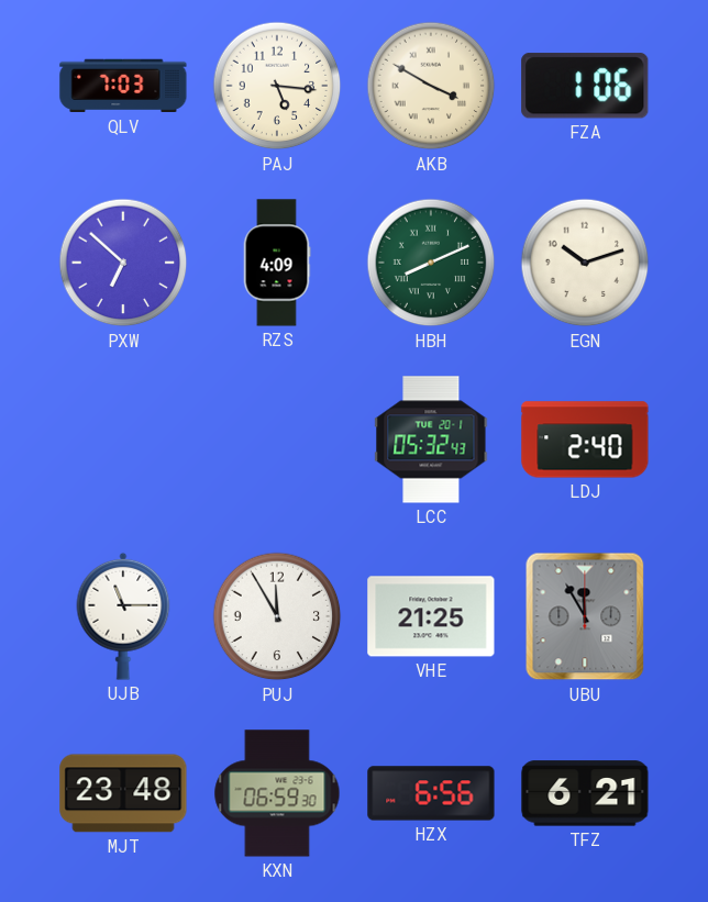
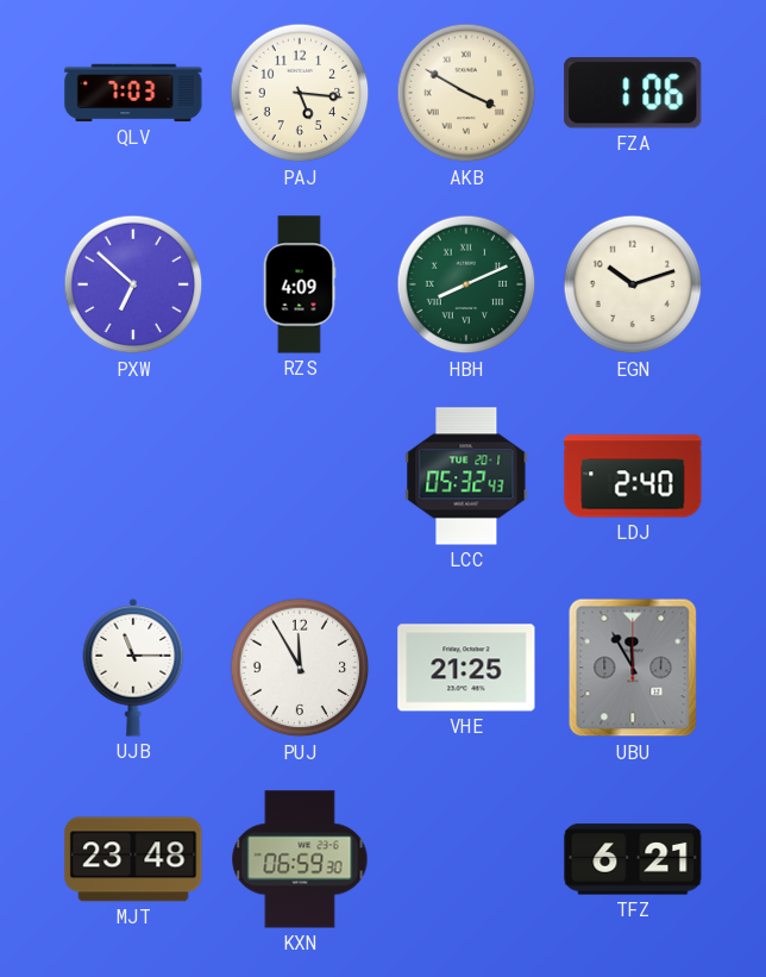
HZX: 6:56 -> none (431, 793)
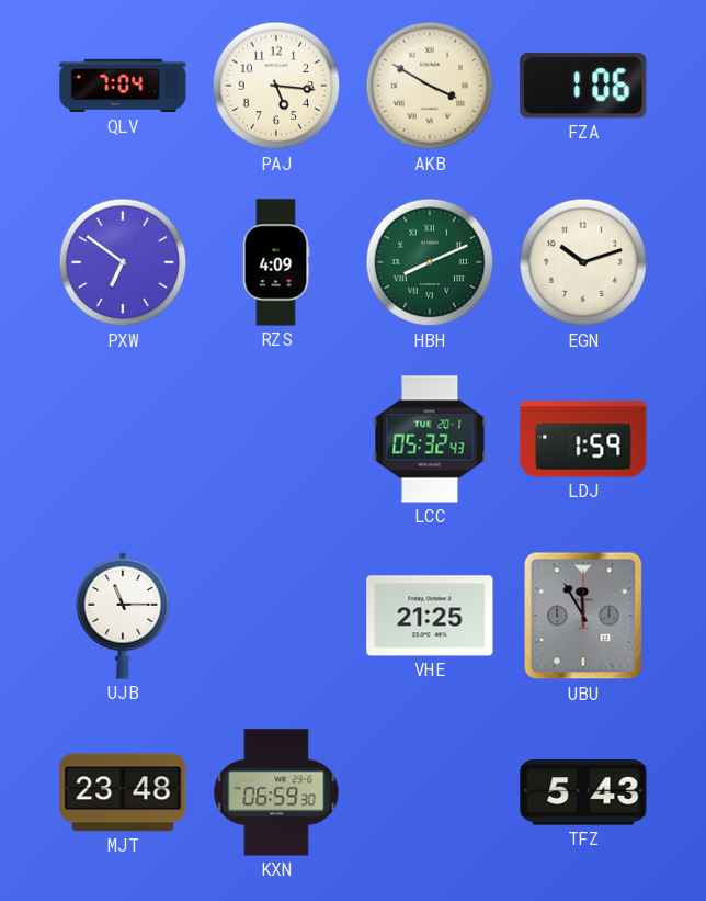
QLV: 7:03 -> 7:04 (123, 86)
PXW: 6:52 -> 6:51 (123, 262)
LDJ: 2:40 -> 1:59 (583, 439)
PUJ: 11:55 -> none (300, 668)
TFZ: 6:21 -> 5:43 (583, 792)
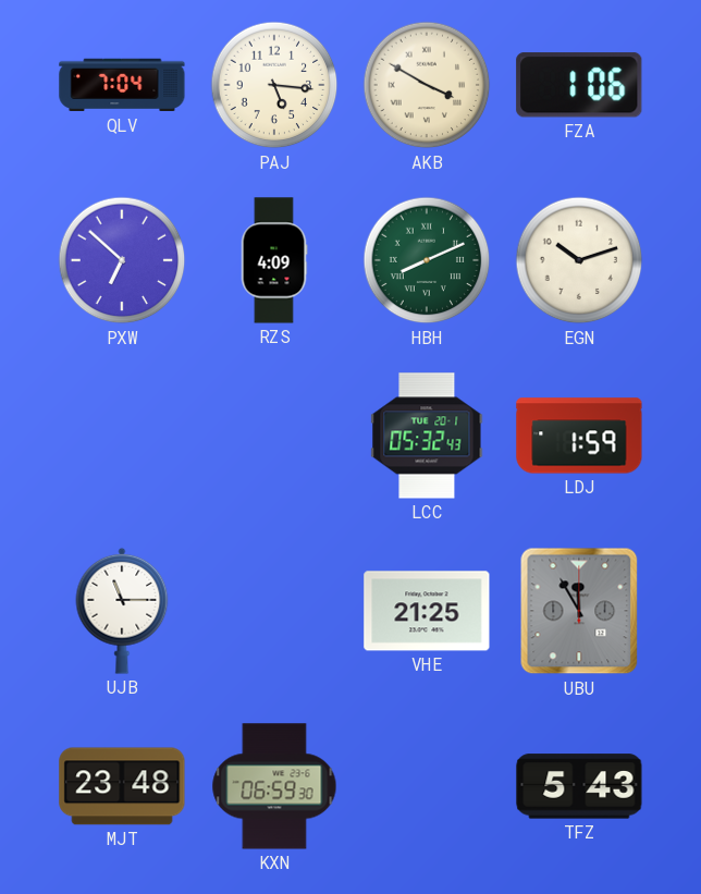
PXW: 6:51 -> 6:52 (122, 260)
